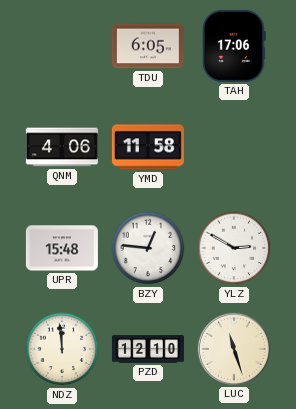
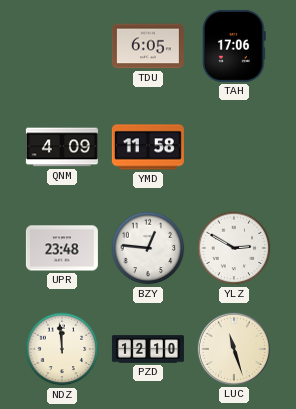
QNM: 4:06 -> 4:09 (62, 147)
UPR: 15:48 -> 23:48 (62, 248)
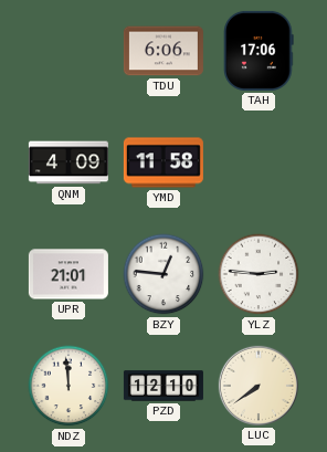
TDU: 6:05 -> 6:06 (163, 51)
UPR: 23:48 -> 21:01 (68, 274)
YLZ: 2:50 -> 2:46 (259, 274)
LUC: 11:27 -> 7:39 (259, 386)
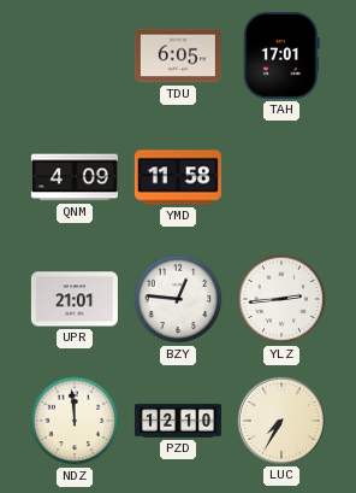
TDU: 6:06 -> 6:05 (178, 55)
TAH: 17:06 -> 17:01 (281, 55)
YLZ: 2:46 -> 2:44 (281, 299)
LUC: 7:39 -> 7:35 (281, 421)
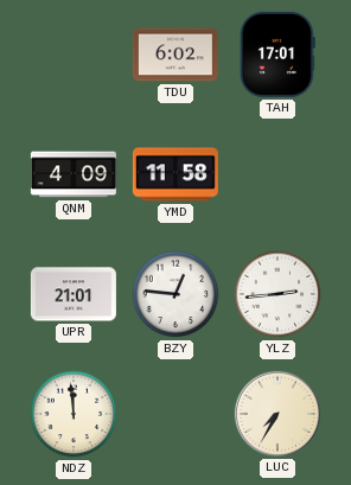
TDU: 6:05 -> 6:02 (175, 55)
PZD: 12:10 -> none (178, 421)
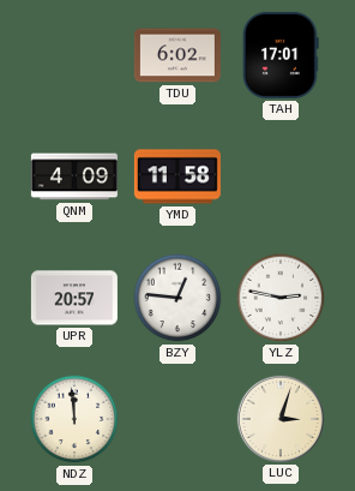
UPR: 21:01 -> 20:57 (74, 298)
YLZ: 2:44 -> 2:47 (281, 298)
LUC: 7:35 -> 3:03 (281, 419)
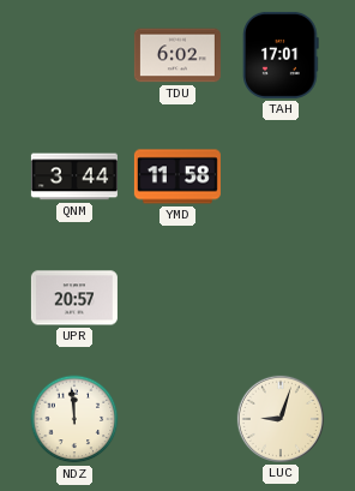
QNM: 4:09 -> 3:44 (74, 176)
BZY: 12:46 -> none (177, 298)
YLZ: 2:47 -> none (281, 298)
LUC: 3:03 -> 9:03 (281, 419)
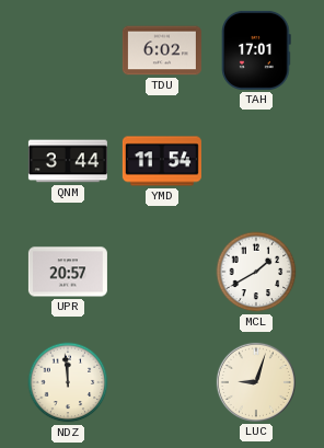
YMD: 11:58 -> 11:54 (162, 161)
MCL: none -> 1:40 (256, 272)
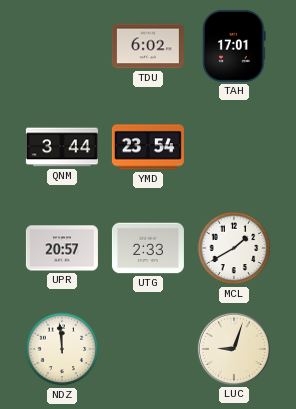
YMD: 11:54 -> 23:54 (148, 147)
UTG: none -> 2:33 (148, 248)
